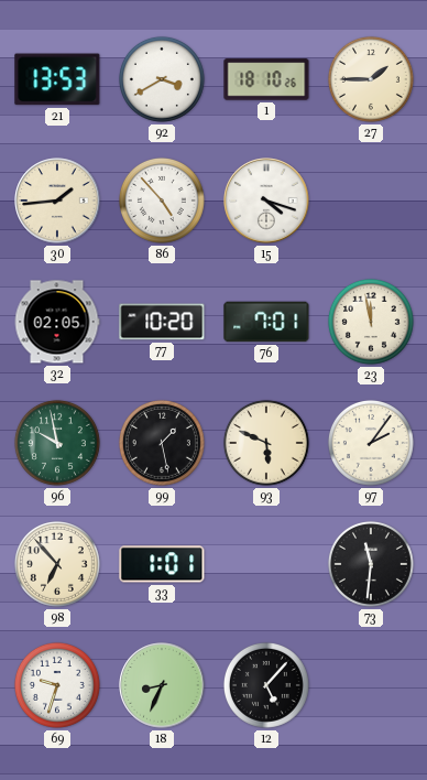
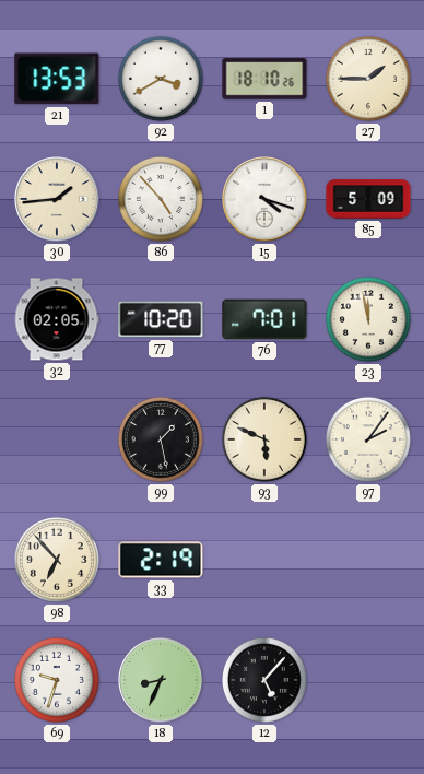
85: none -> 5:09 (368, 199)
96: 9:58 -> none (57, 443)
33: 1:01 -> 2:19 (161, 560)
73: 11:31 -> none (371, 564)
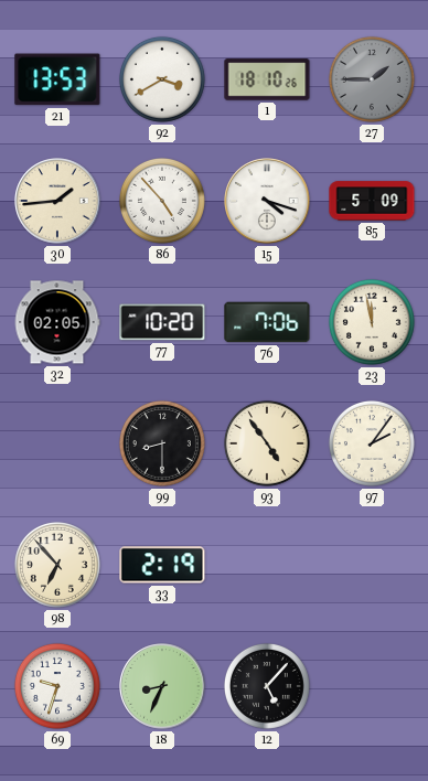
27 dial: cream -> grey (372, 79)
76: 7:01 -> 7:06 (267, 322)
99: 1:28 -> 8:30 (162, 443)
93: 5:49 -> 4:54 (267, 443)
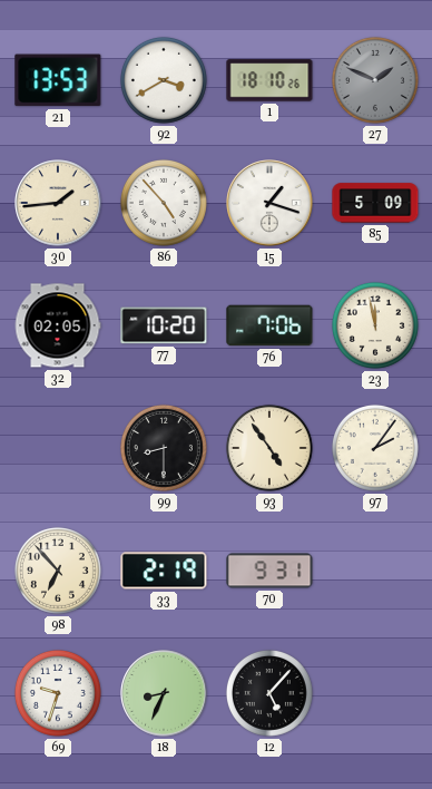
27: 1:45 -> 1:49 (375, 80)
15: 4:18 -> 1:18 (269, 203)
70: none -> 9:31 (269, 571)
